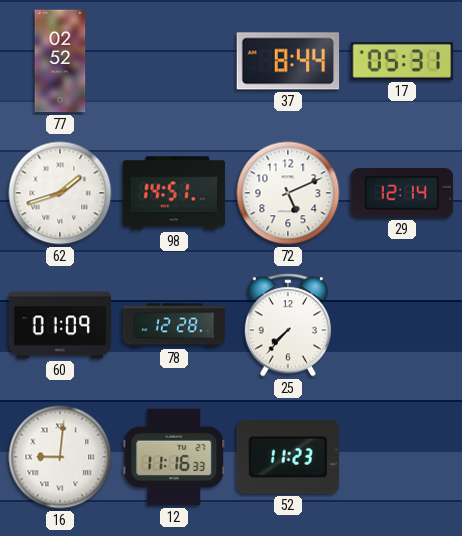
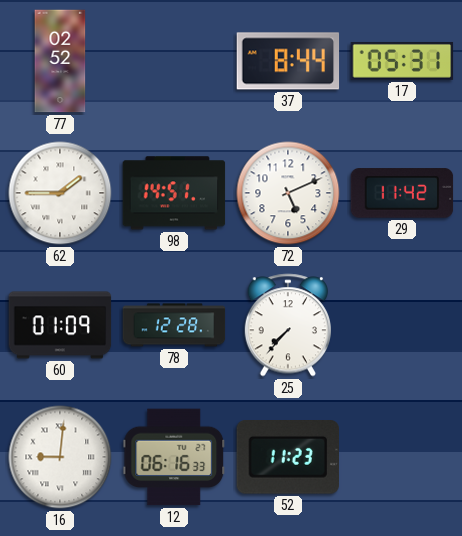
62: 1:42 -> 1:45 (60, 193)
29: 12:14 -> 11:42 (402, 193)
12: 11:16 -> 06:16 (174, 457)
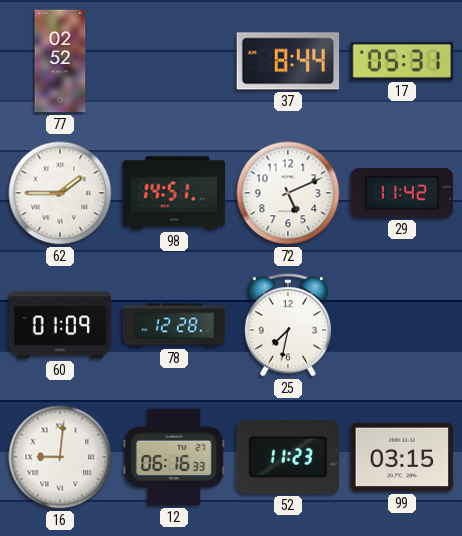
25: 7:37 -> 7:32 (287, 325)
99: none -> 03:15 (402, 457)
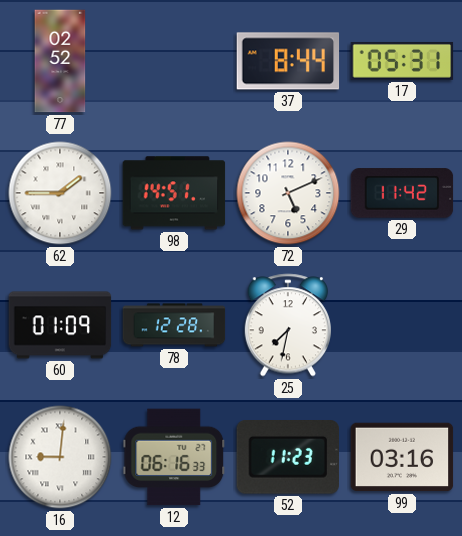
99: 03:15 -> 03:16 (402, 457)
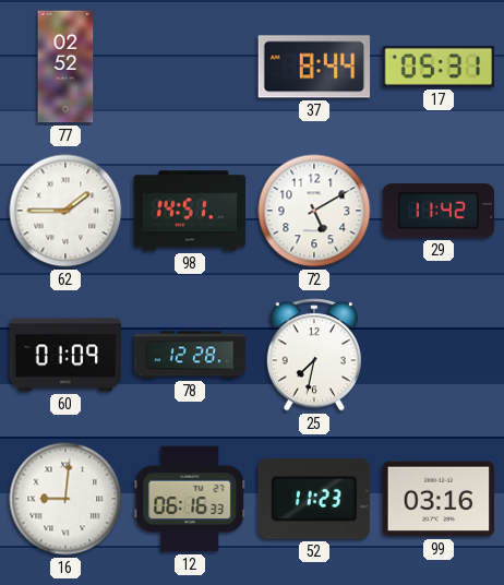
72: 5:11 -> 5:10 (314, 211)
